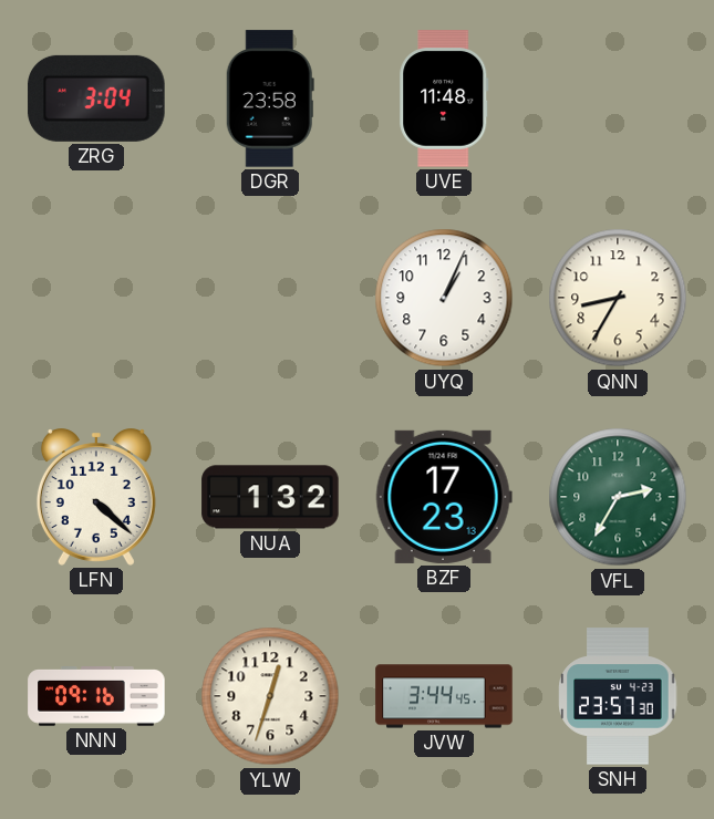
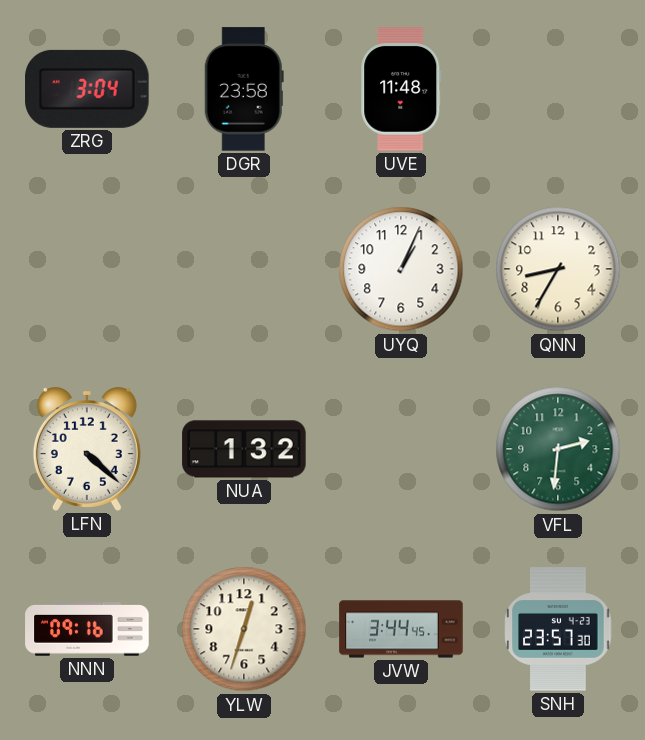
BZF: 17:23 -> none (444, 497)
VFL: 2:35 -> 2:31 (558, 449)
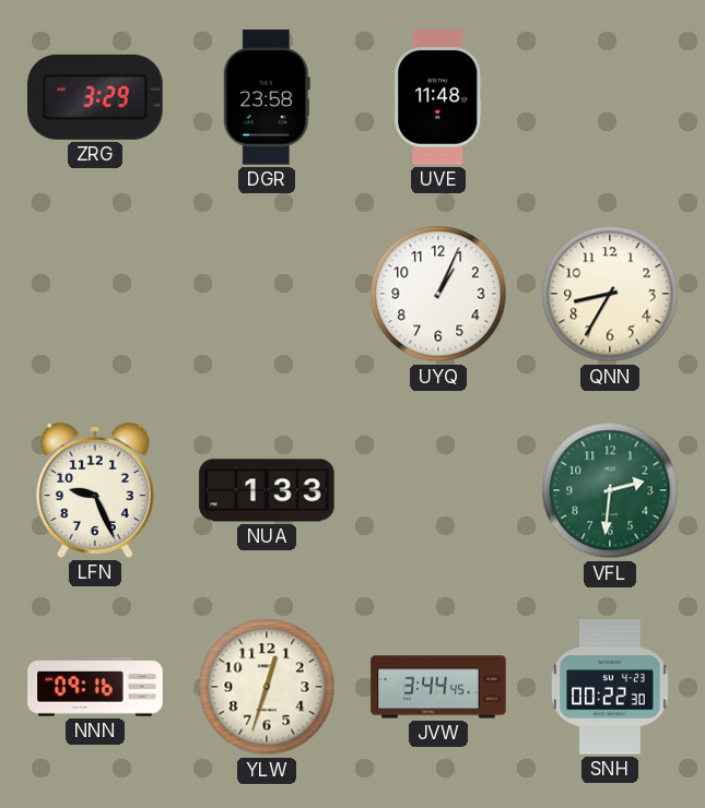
ZRG: 3:04 -> 3:29 (95, 97)
LFN: 4:22 -> 9:26 (95, 491)
NUA: 1:32 -> 1:33 (267, 490)
SNH: 23:57 -> 00:22 (610, 687)
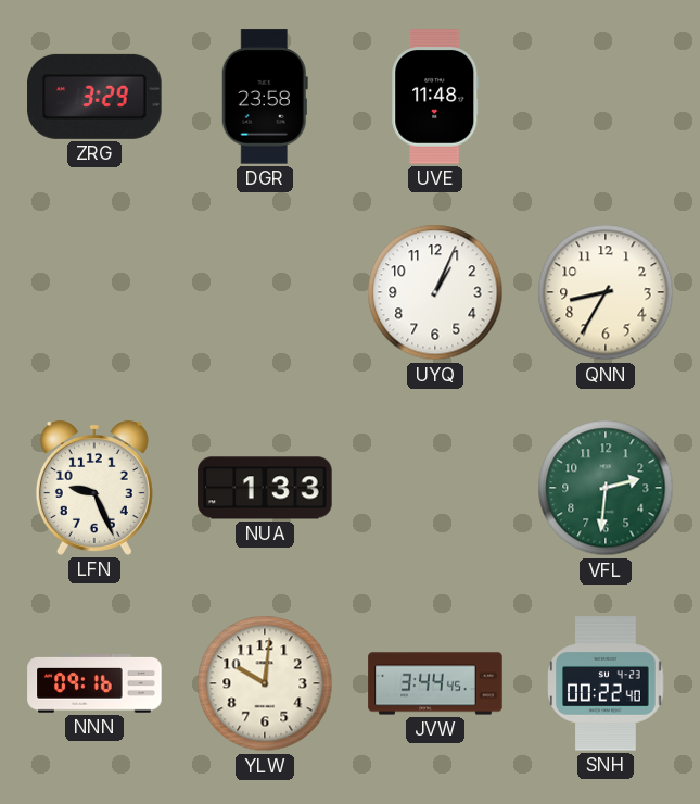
YLW: 12:33 -> 10:01 (265, 683)
SNH: 00:22:30 -> 00:22:40 (606, 683)
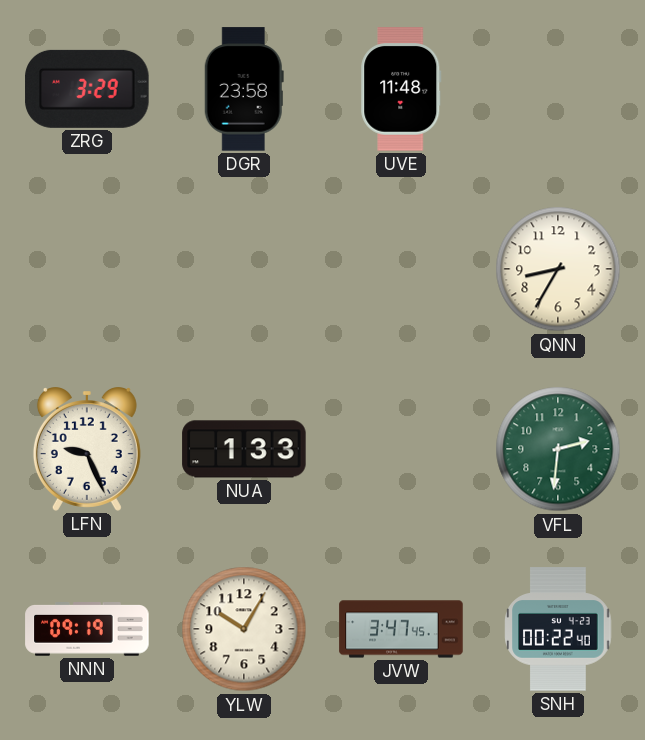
UYQ: 1:04 -> none (435, 292)
NNN: 09:16 -> 09:19 (87, 629)
YLW: 10:01 -> 10:05 (244, 629)
JVW: 3:44 -> 3:47 (401, 629)
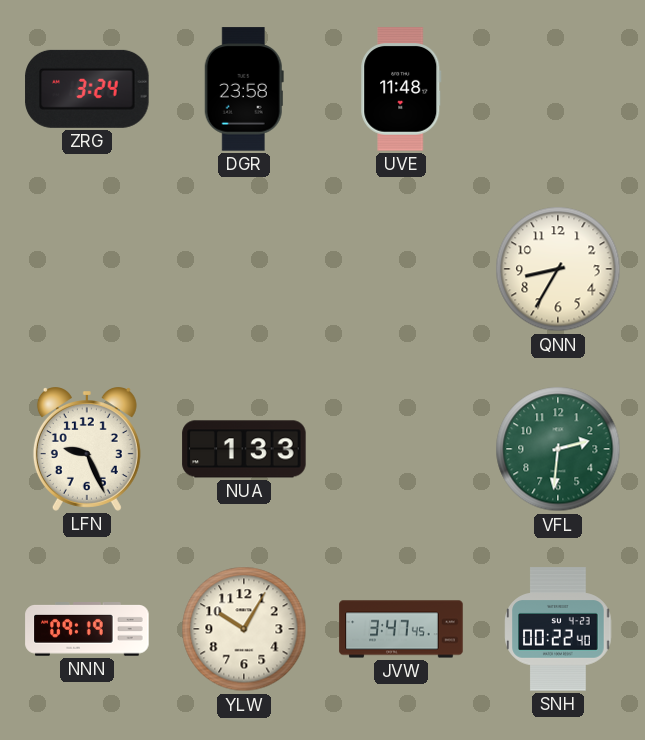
ZRG: 3:29 -> 3:24 (87, 89)
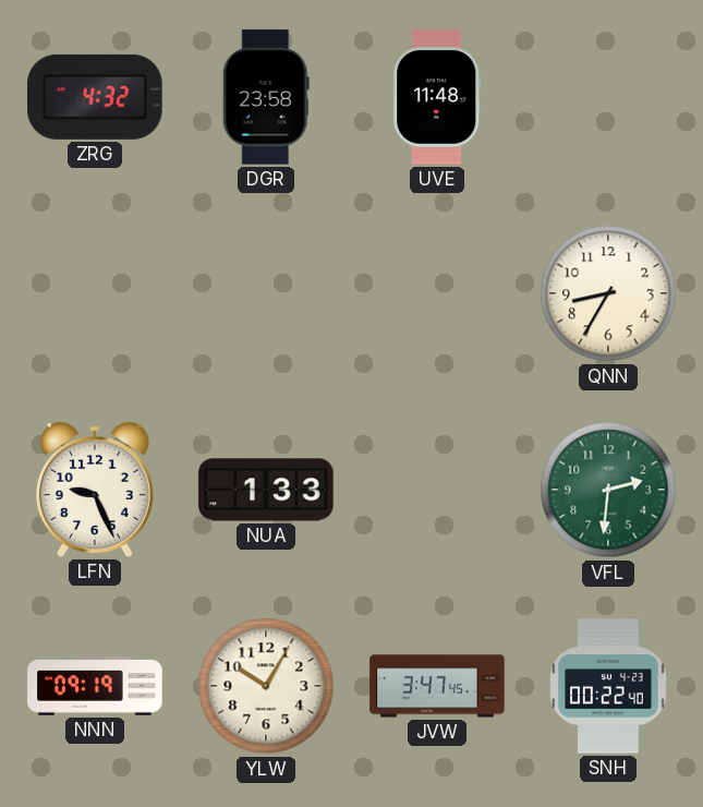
ZRG: 3:24 -> 4:32 (95, 97)
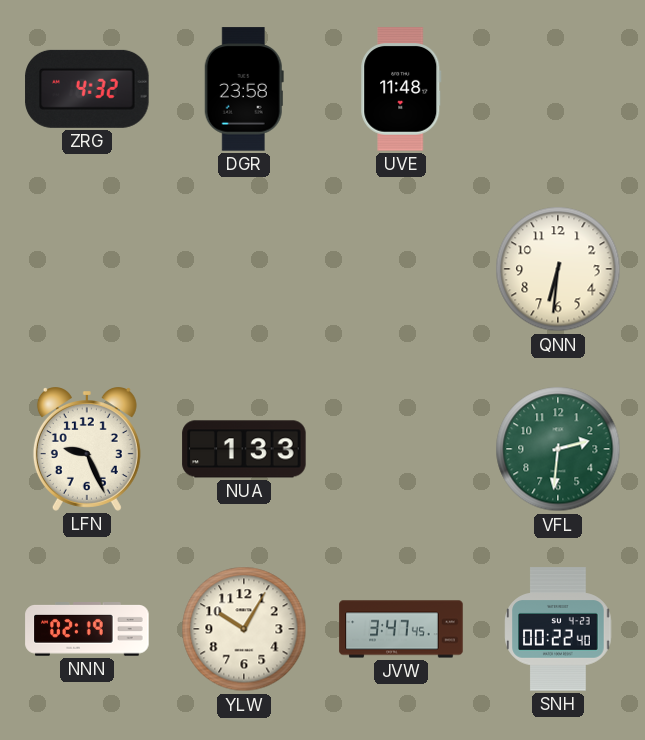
QNN: 8:35 -> 6:31 (558, 269)
NNN: 09:19 -> 02:19 (87, 629)
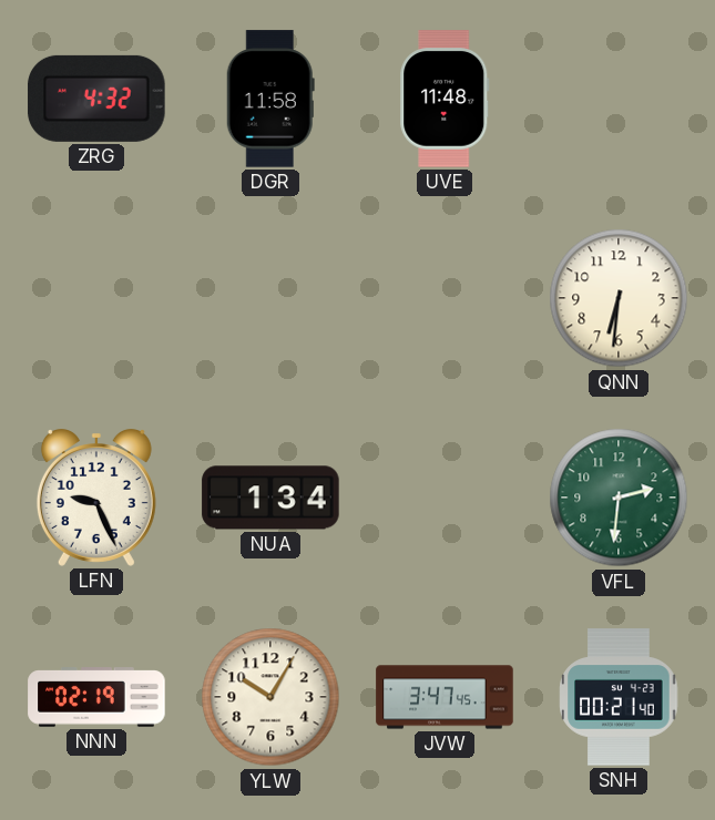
DGR: 23:58 -> 11:58 (270, 99)
NUA: 1:33 -> 1:34 (270, 498)
SNH: 00:22 -> 00:21 (619, 697)
